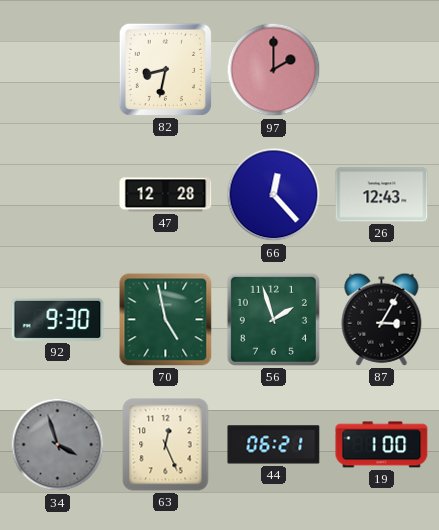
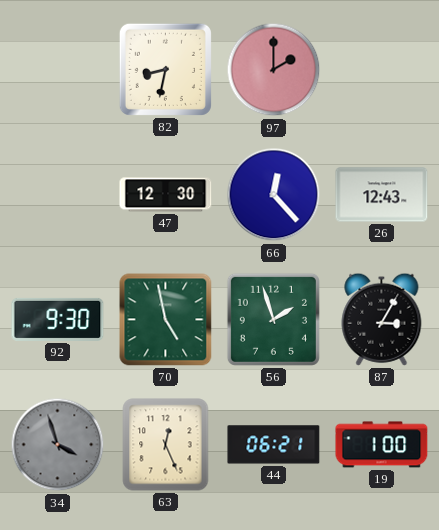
47: 12:28 -> 12:30 (166, 195)
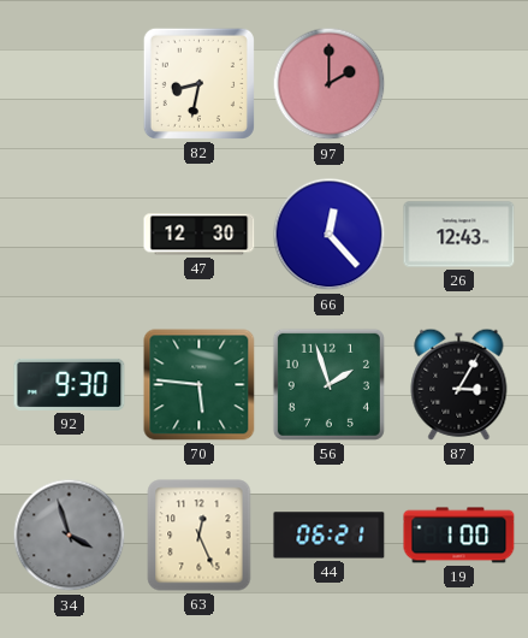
70: 4:58 -> 5:46 (200, 385)
